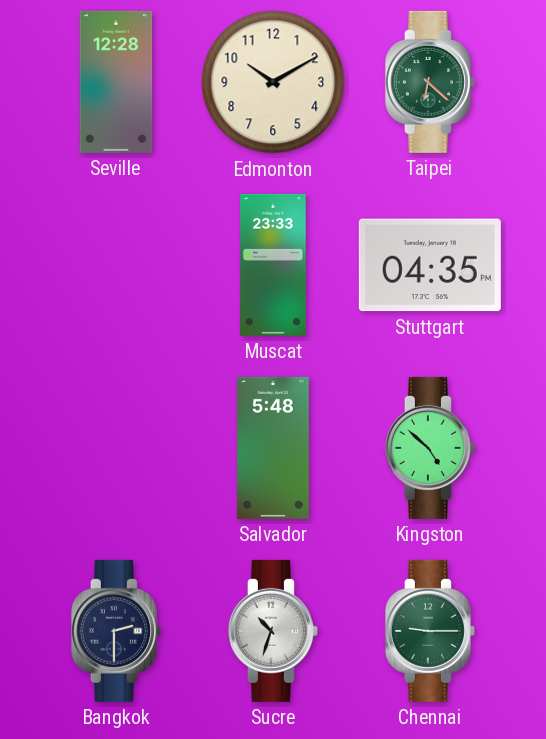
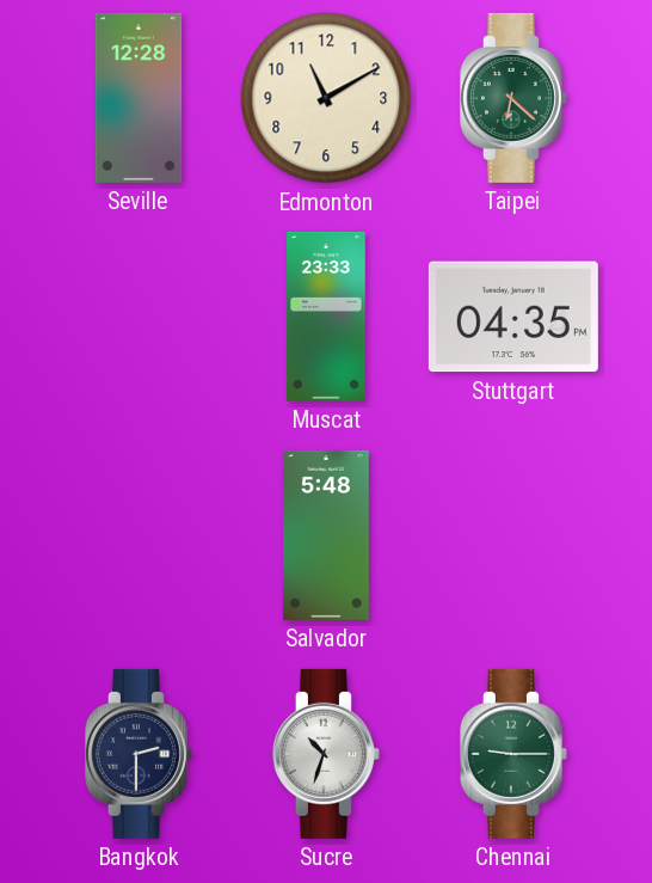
Edmonton: 10:10 -> 11:10 (326, 98)
Kingston: 4:52 -> none (430, 448)
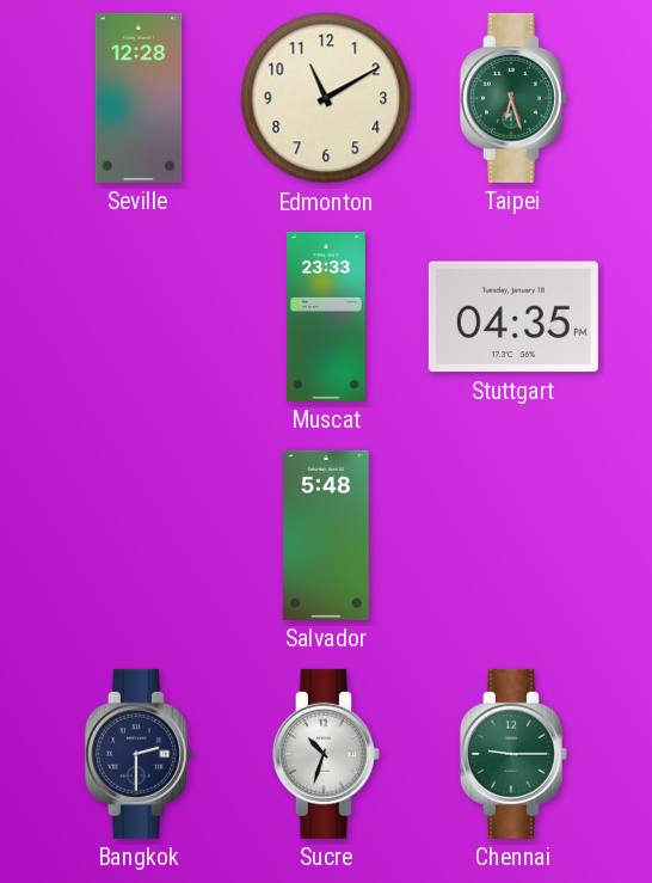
Taipei: 6:22 -> 6:27 (513, 98)
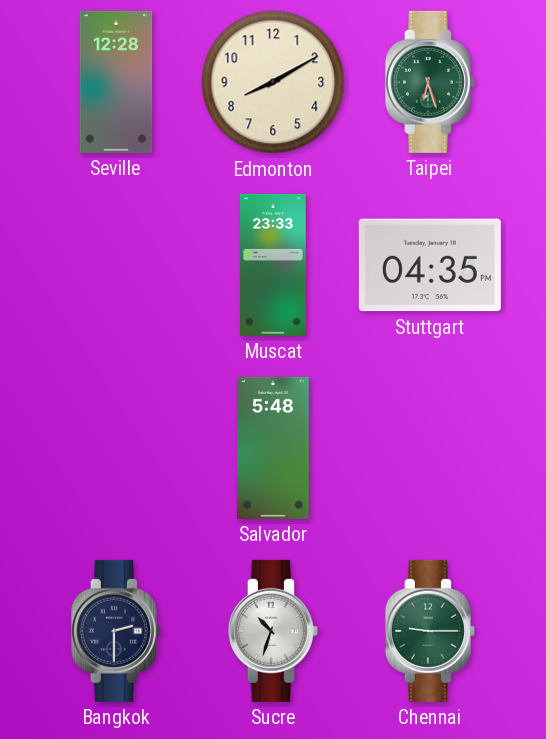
Edmonton: 11:10 -> 8:10 (273, 82)
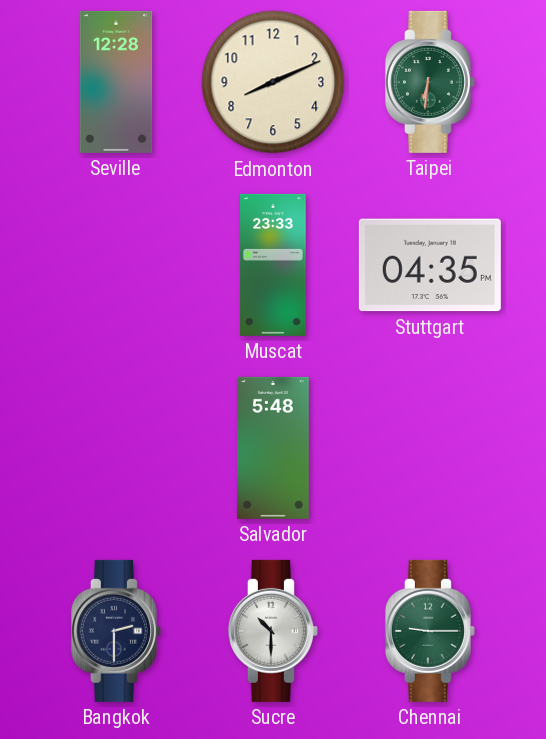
Edmonton: 8:10 -> 8:11 (273, 82)
Taipei: 6:27 -> 6:31 (430, 82)
Sucre: 10:33 -> 10:30 (273, 631)
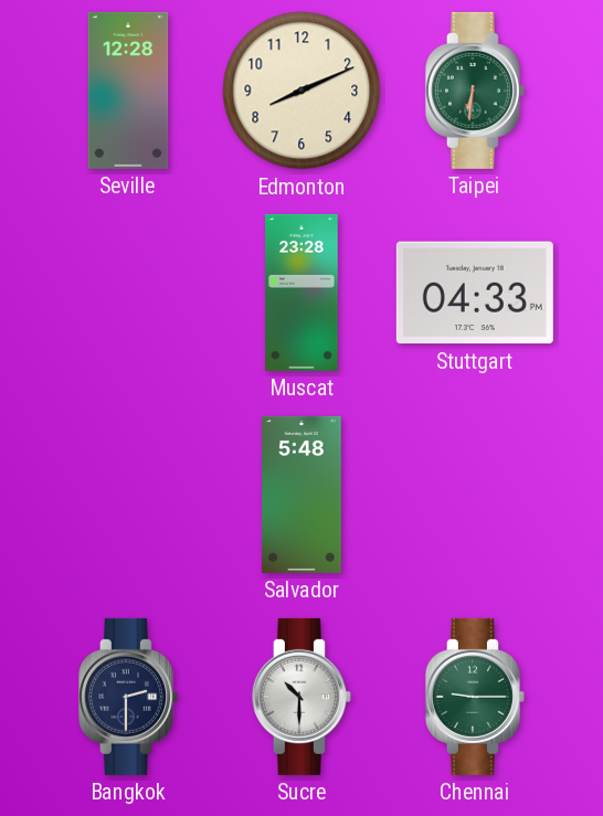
Muscat: 23:33 -> 23:28 (301, 293)
Stuttgart: 04:35 -> 04:33 (475, 293)
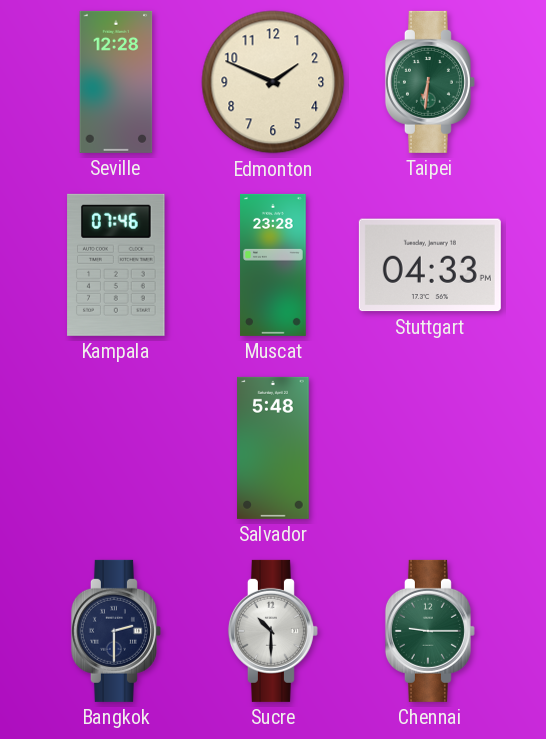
Edmonton: 8:11 -> 1:49 (273, 82)
Kampala: none -> 07:46 (116, 265)
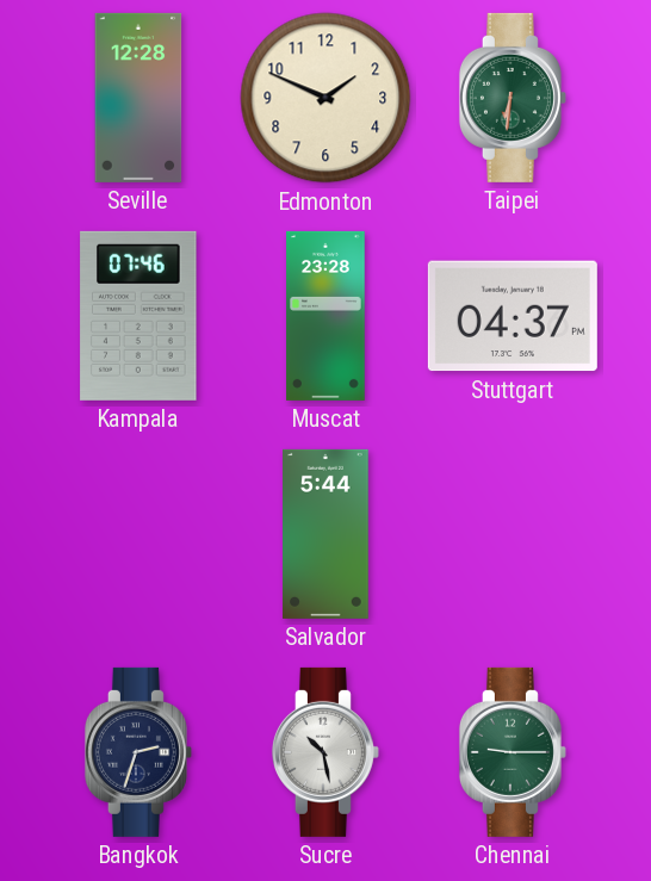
Stuttgart: 04:33 -> 04:37 (513, 316)
Salvador: 5:48 -> 5:44 (325, 534)
Bangkok: 2:30 -> 2:33 (138, 752)
Sucre: 10:30 -> 10:28 (325, 752)
